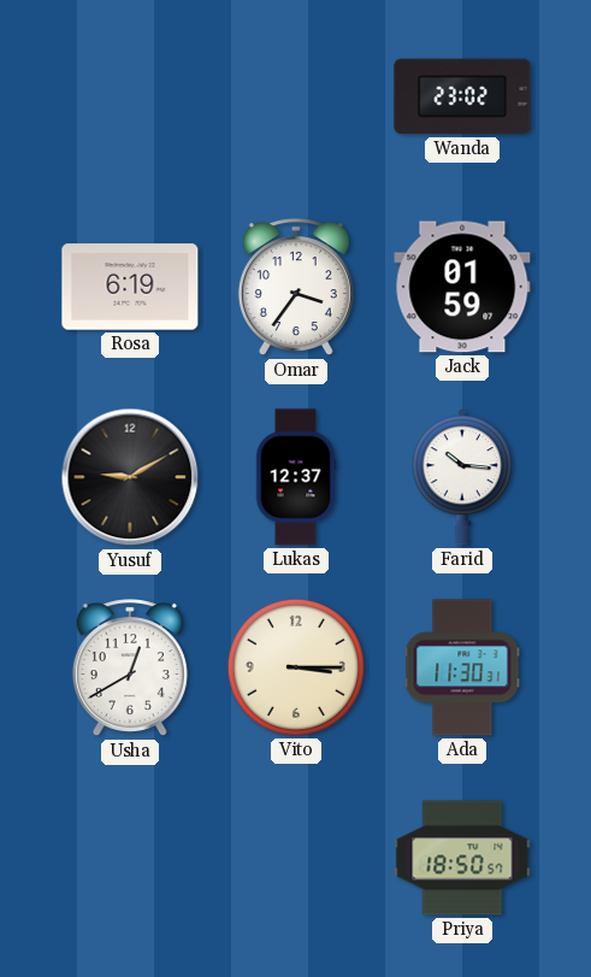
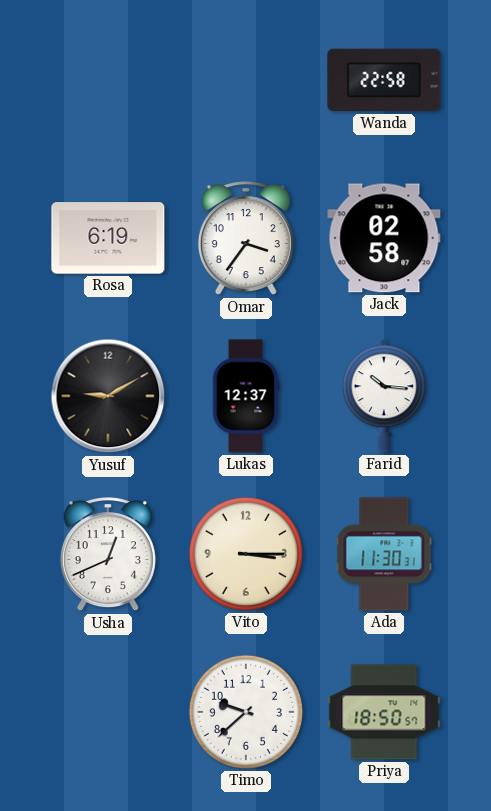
Wanda: 23:02 -> 22:58 (384, 80)
Jack: 01:59 -> 02:58 (384, 238)
Usha: 12:40 -> 12:41 (108, 555)
Timo: none -> 9:38 (246, 712)
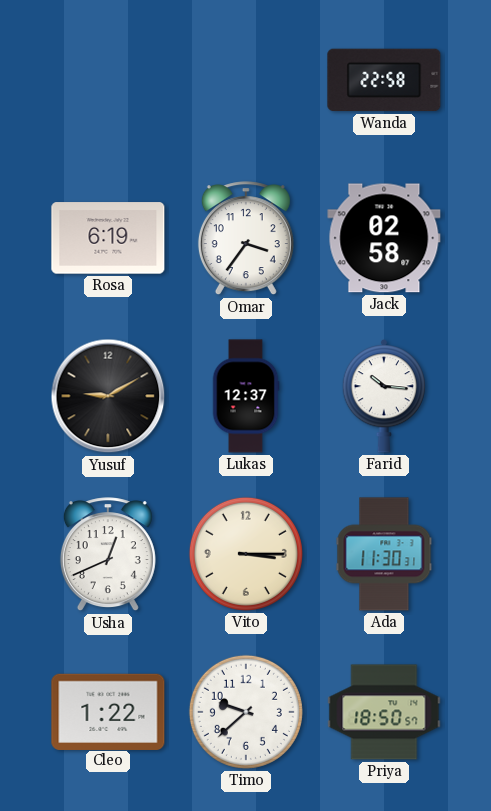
Cleo: none -> 1:22 (108, 711)
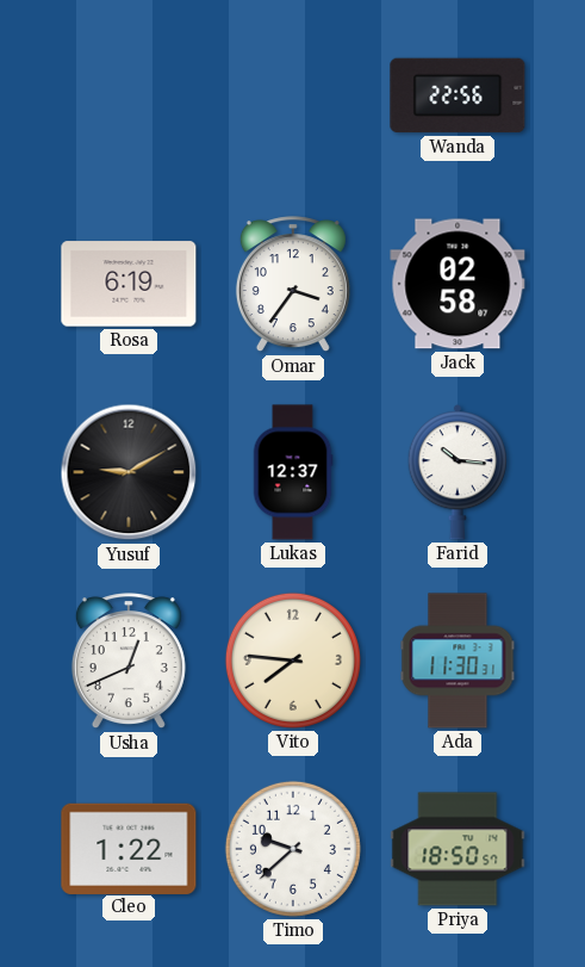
Wanda: 22:58 -> 22:56 (458, 95)
Vito: 3:15 -> 7:46 (293, 661)
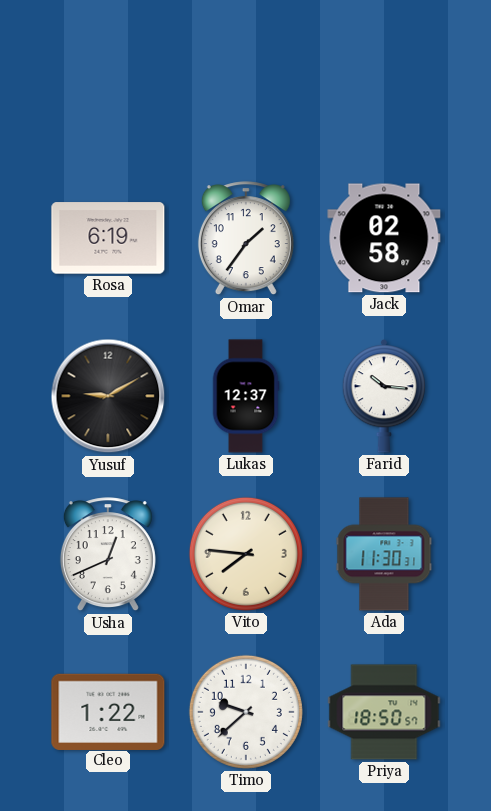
Wanda: 22:56 -> none (458, 95)
Omar: 3:36 -> 1:36 (246, 239)
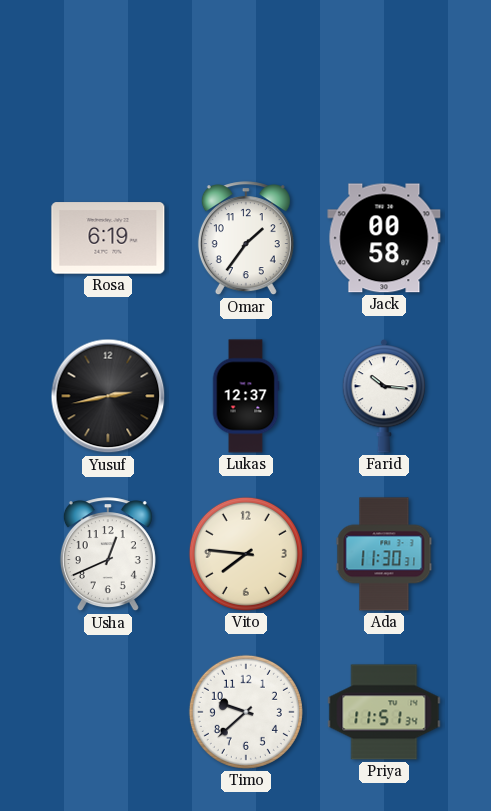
Jack: 02:58 -> 00:58 (384, 238)
Yusuf: 9:10 -> 2:43 (108, 396)
Cleo: 1:22 -> none (108, 711)
Priya: 18:50 -> 11:51 (384, 712)
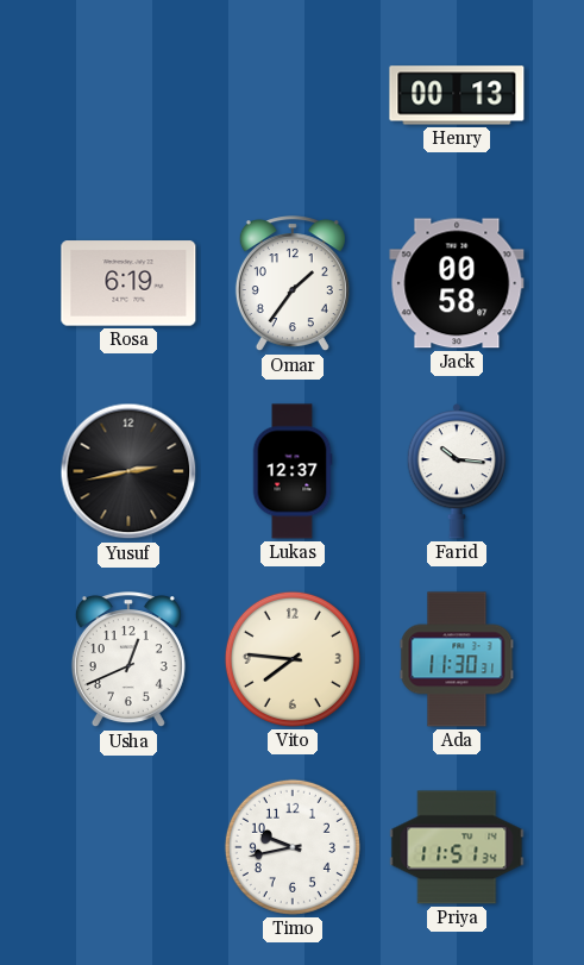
Henry: none -> 00:13 (457, 95)
Timo: 9:38 -> 9:43 (293, 847)
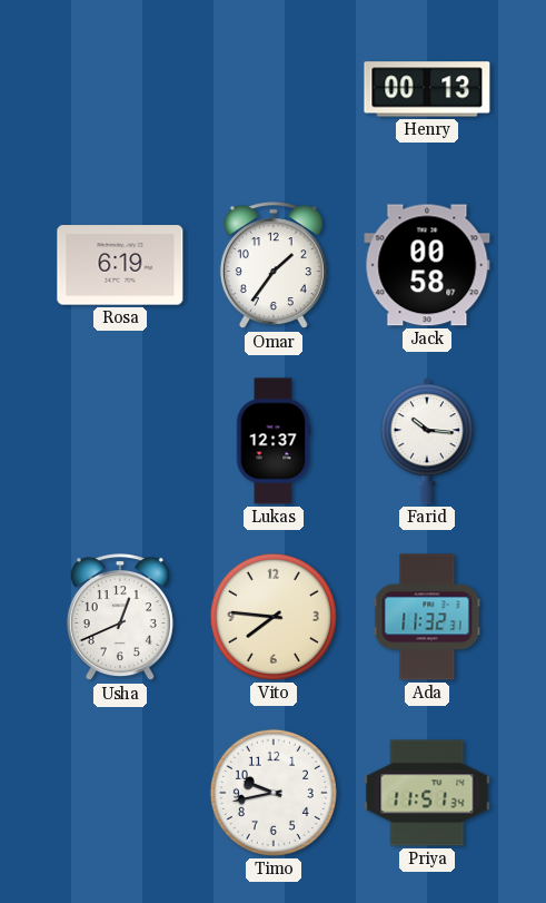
Yusuf: 2:43 -> none (128, 471)
Ada: 11:30 -> 11:32 (427, 617)
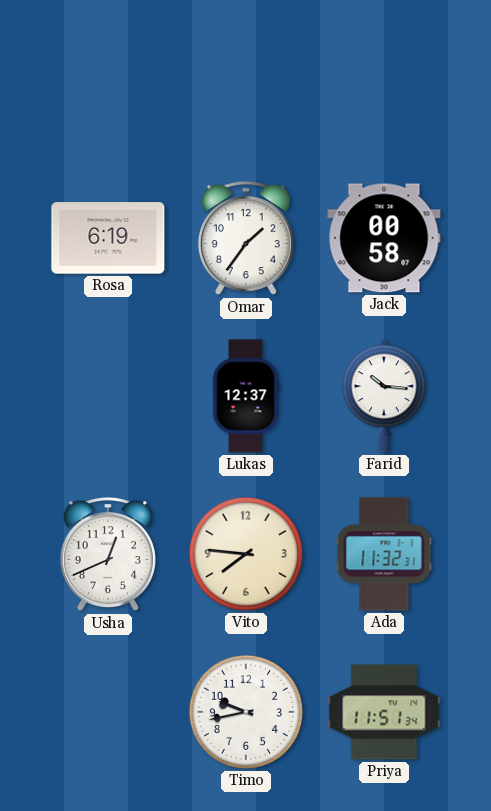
Henry: 00:13 -> none (427, 89)
